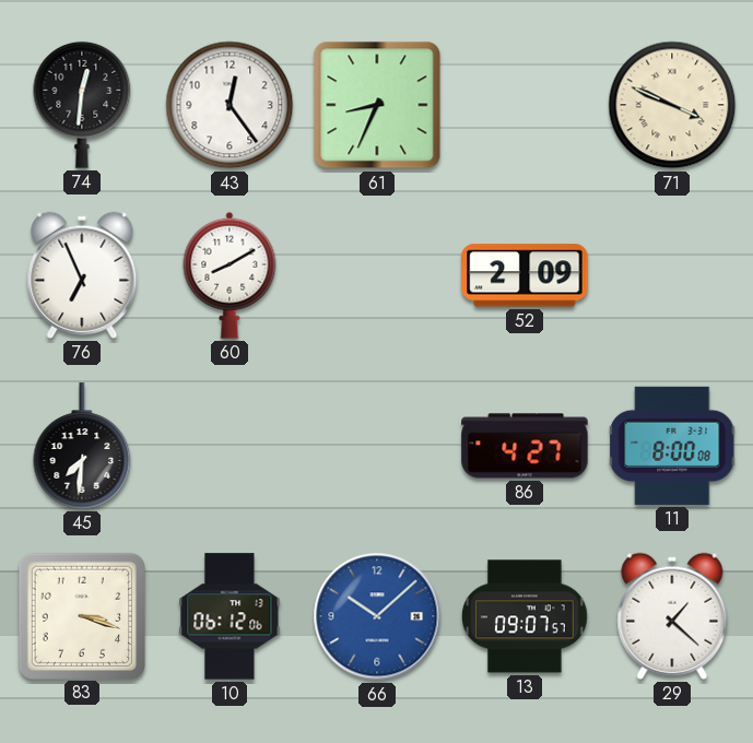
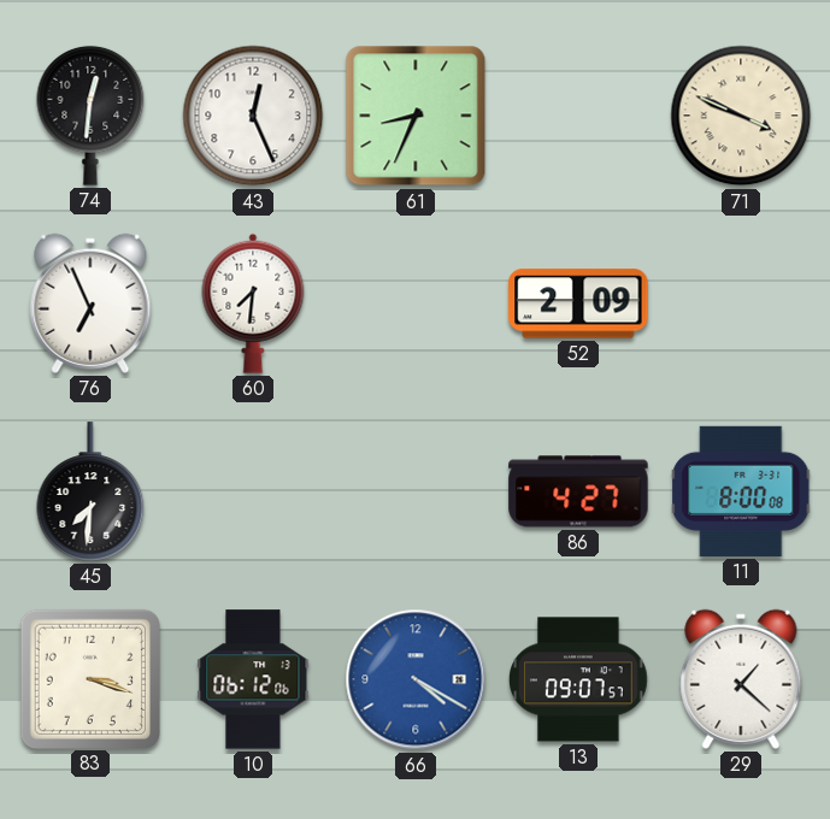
43: 12:24 -> 12:26 (253, 116)
60: 8:10 -> 7:31 (253, 304)
66: 10:08 -> 4:20 (416, 679)
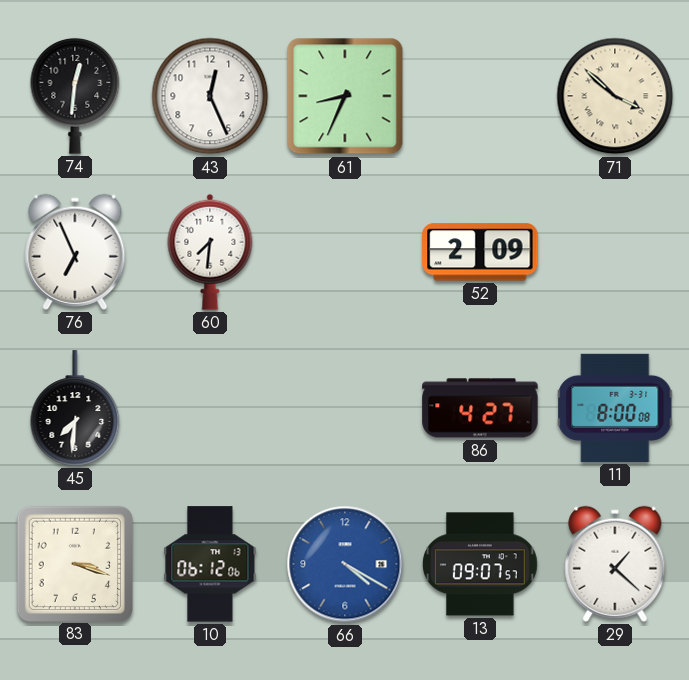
71: 3:49 -> 3:52 (615, 96)
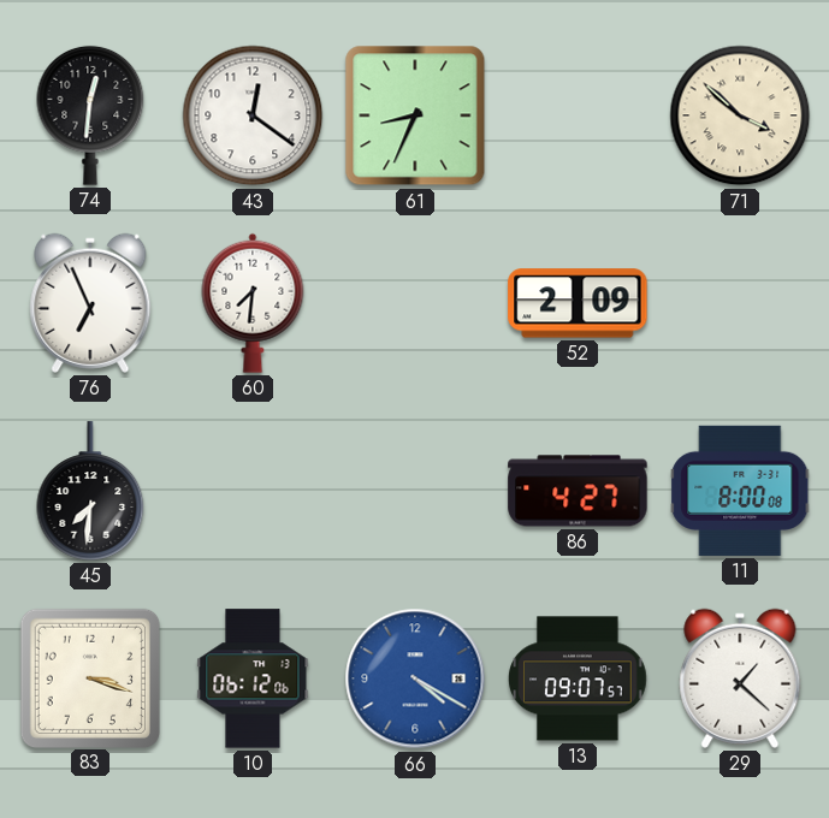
43: 12:26 -> 12:21 (253, 115)
